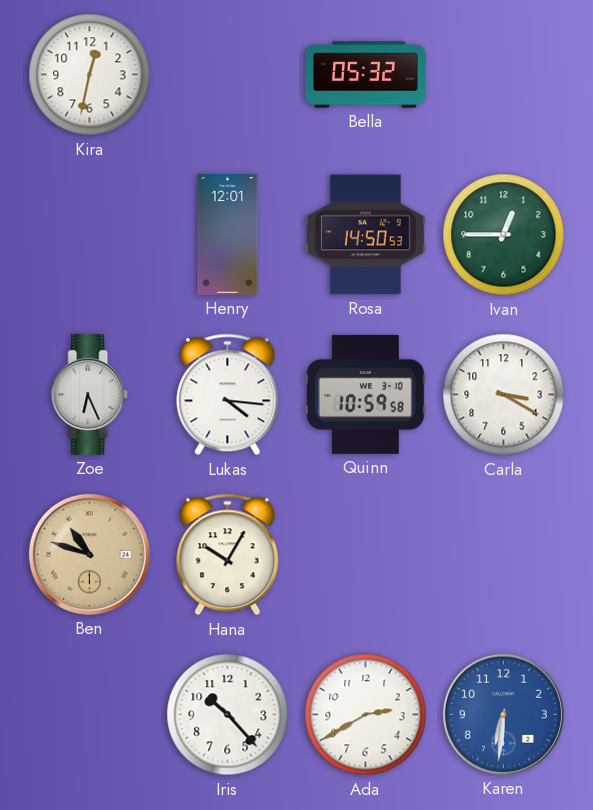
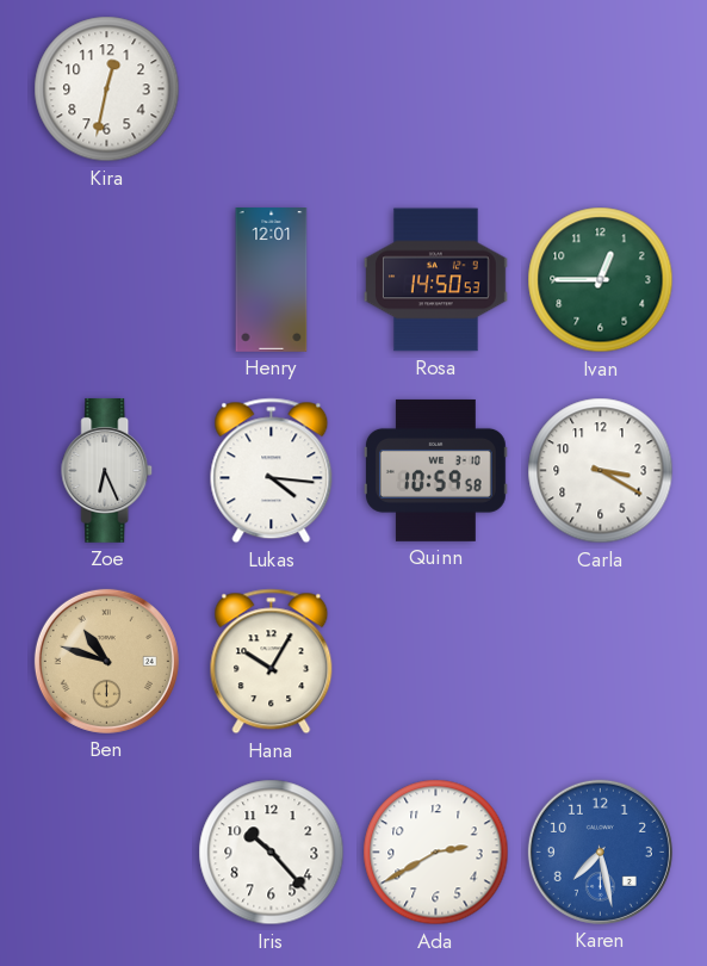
Bella: 05:32 -> none (366, 75)
Karen: 6:31 -> 7:28 (600, 852)
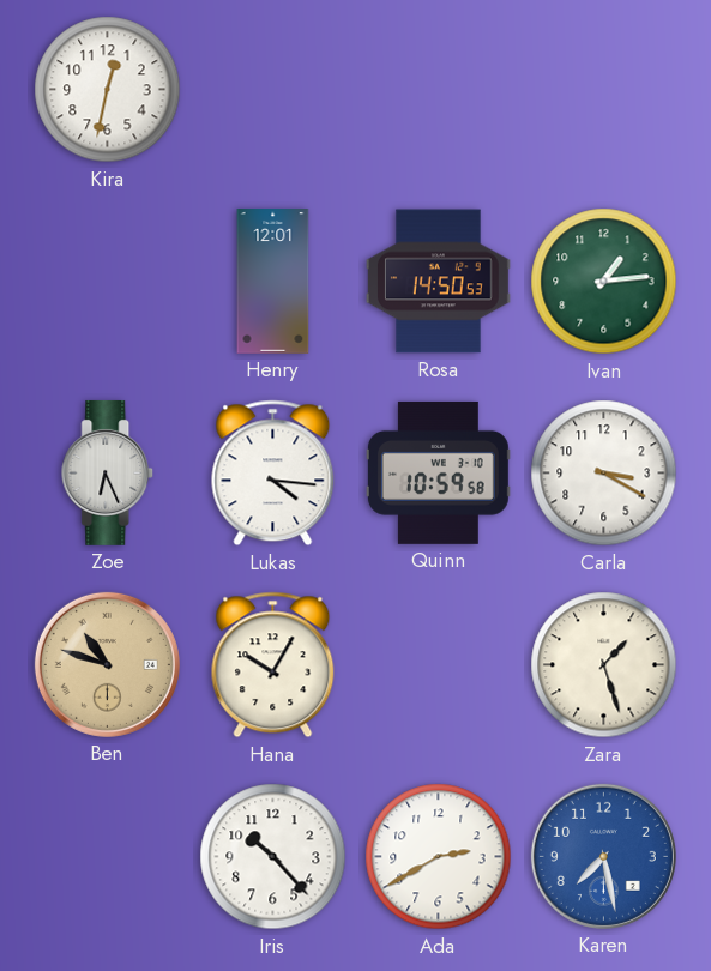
Ivan: 12:45 -> 1:14 (604, 282)
Zara: none -> 1:27 (604, 665)
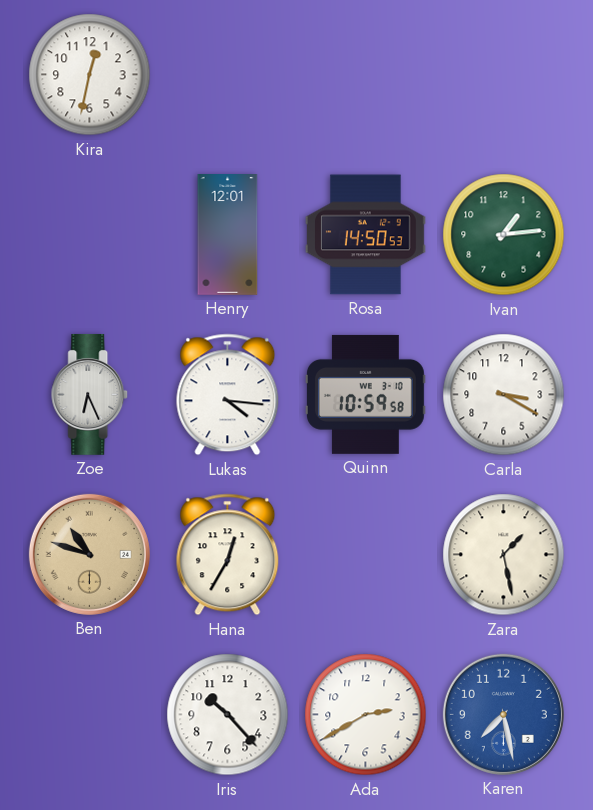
Hana: 10:05 -> 12:35 (228, 555)
Zara: 1:27 -> 1:28 (504, 555)
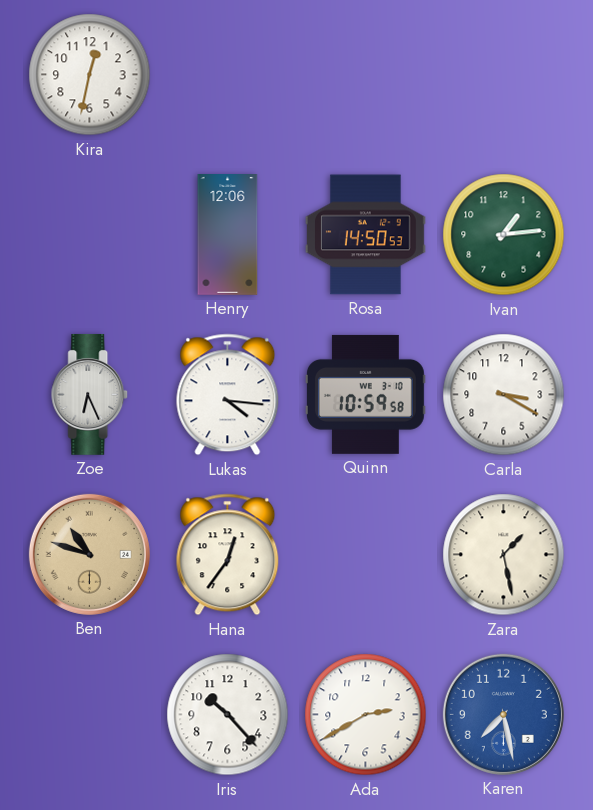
Henry: 12:01 -> 12:06 (228, 235)
Hana: 12:35 -> 12:36 (228, 555)
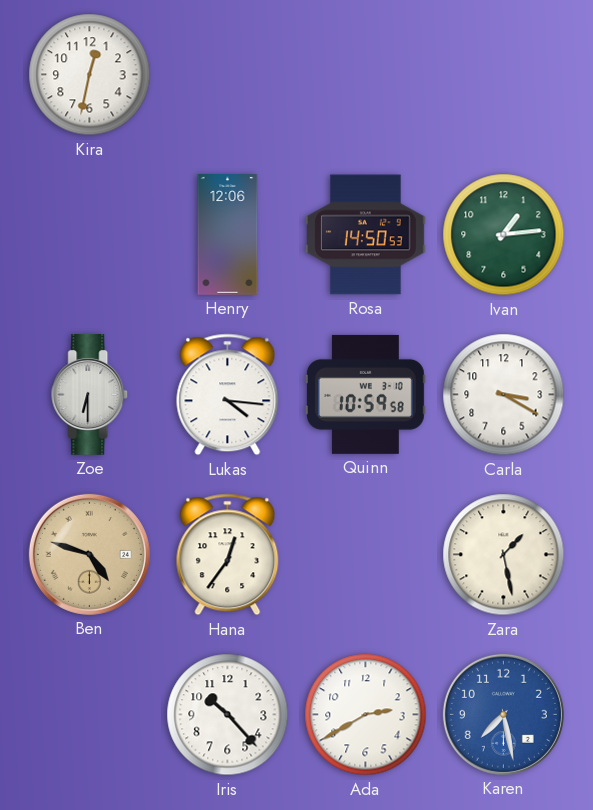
Zoe: 6:26 -> 6:30 (90, 394)
Ben: 10:48 -> 4:48 (89, 554)
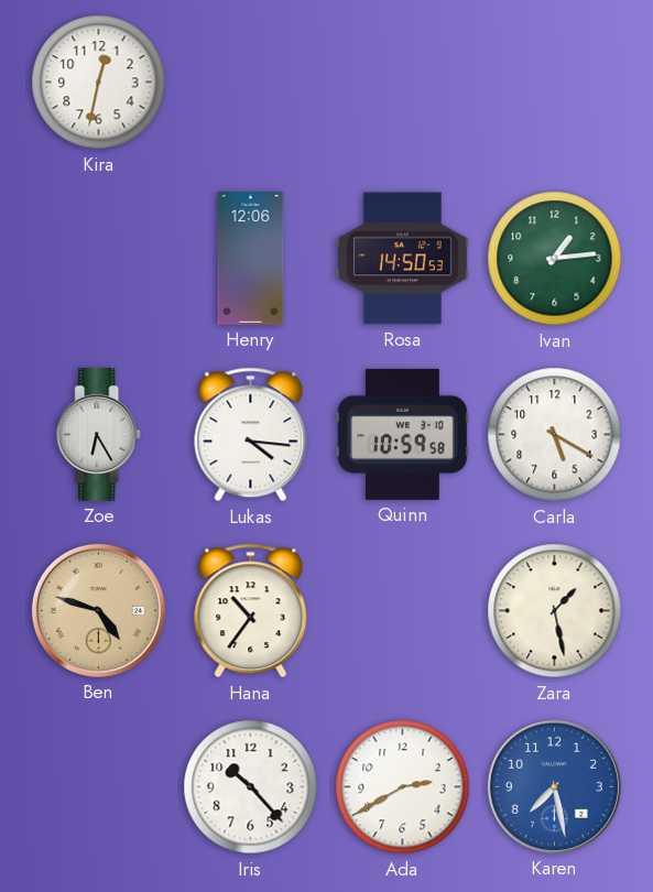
Zoe: 6:30 -> 6:25 (99, 434)
Carla: 3:20 -> 5:20 (555, 435)
Hana: 12:36 -> 10:36 (251, 611)
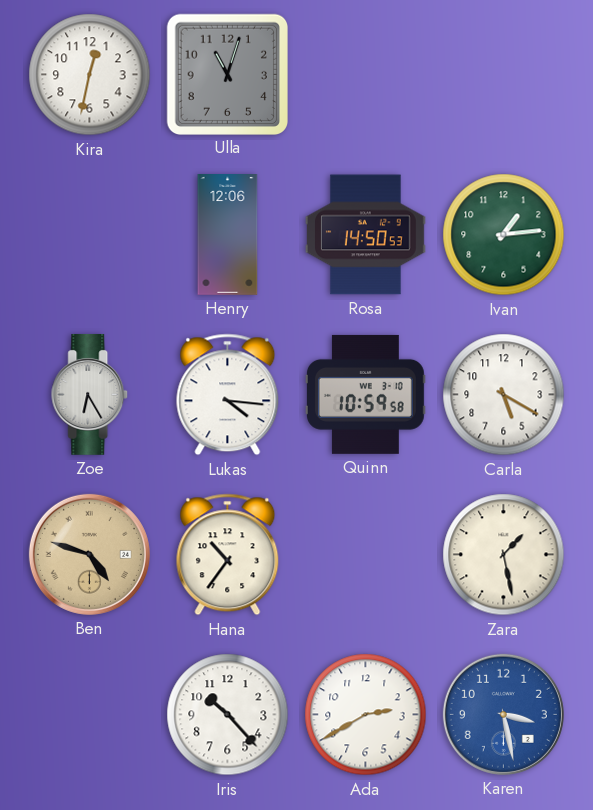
Ulla: none -> 11:03 (227, 74)
Karen: 7:28 -> 3:28 (503, 714)
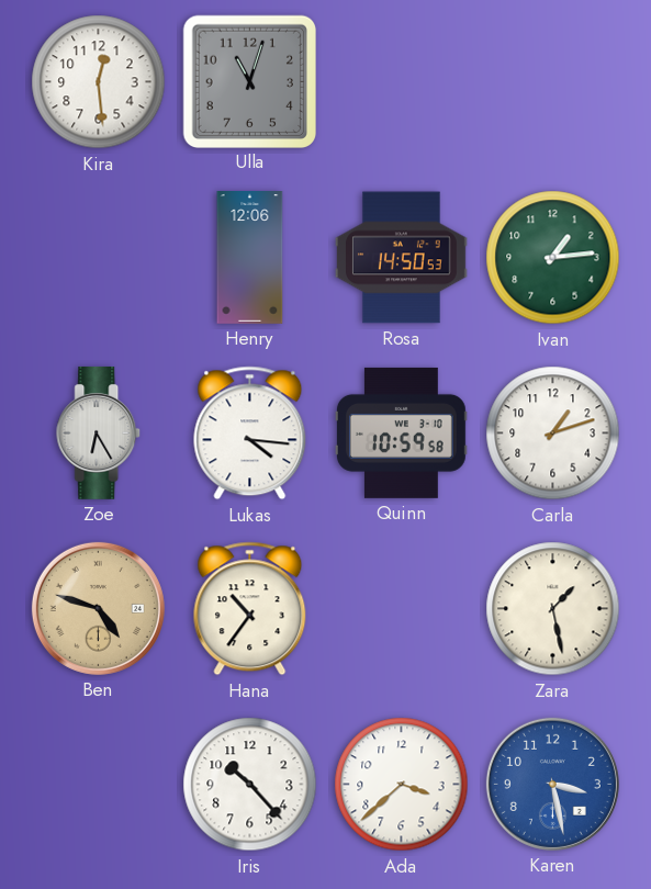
Kira: 12:32 -> 12:29 (99, 82)
Carla: 5:20 -> 1:12 (553, 434)
Ada: 2:40 -> 3:38 (402, 785)
